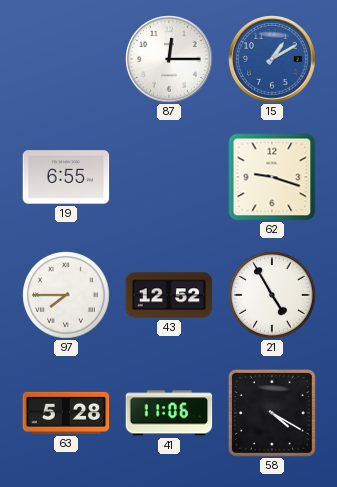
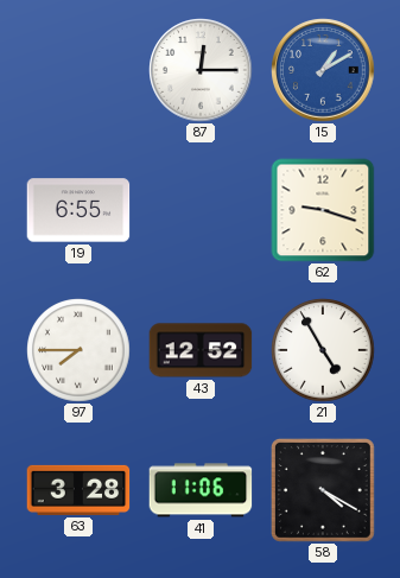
63: 5:28 -> 3:28 (78, 490)
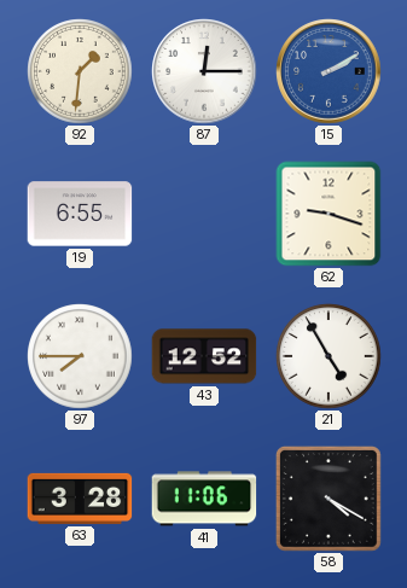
92: none -> 1:31 (80, 71)
15: 1:10 -> 2:10 (328, 71)
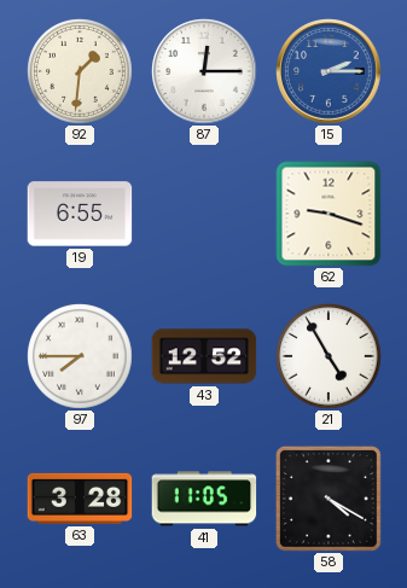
15: 2:10 -> 2:15 (328, 71)
41: 11:06 -> 11:05 (204, 499)
